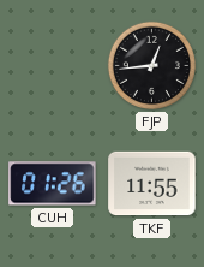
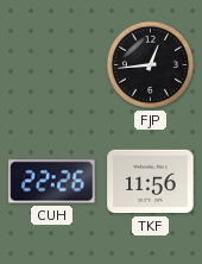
CUH: 01:26 -> 22:26 (52, 182)
TKF: 11:55 -> 11:56 (151, 182)
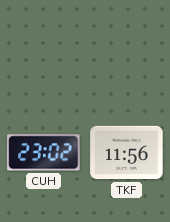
FJP: 12:44 -> none (150, 64)
CUH: 22:26 -> 23:02 (44, 153)
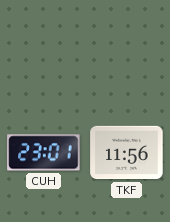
CUH: 23:02 -> 23:01 (44, 153)
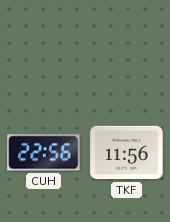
CUH: 23:01 -> 22:56 (44, 153)
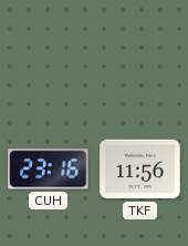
CUH: 22:56 -> 23:16 (49, 170)
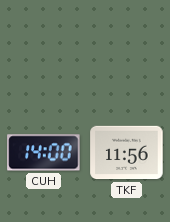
CUH: 23:16 -> 14:00 (44, 153)
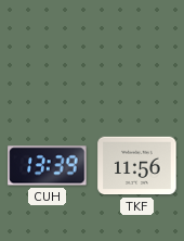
CUH: 14:00 -> 13:39 (48, 166)
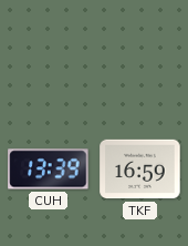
TKF: 11:56 -> 16:59 (140, 170)
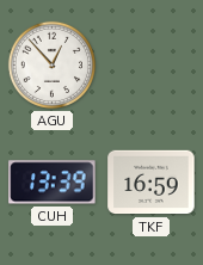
AGU: none -> 12:53 (51, 64)
